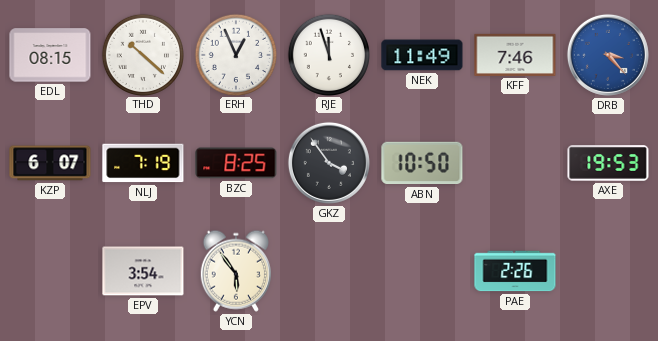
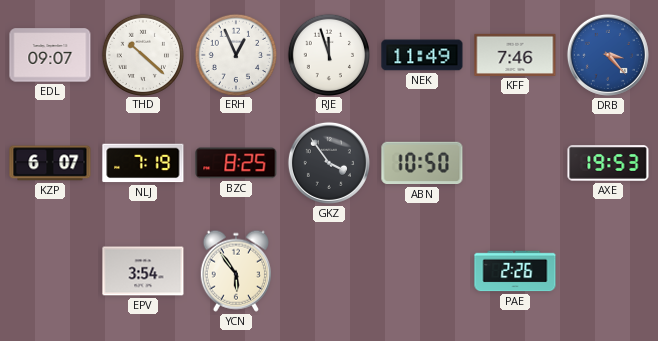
EDL: 08:15 -> 09:07 (50, 55)
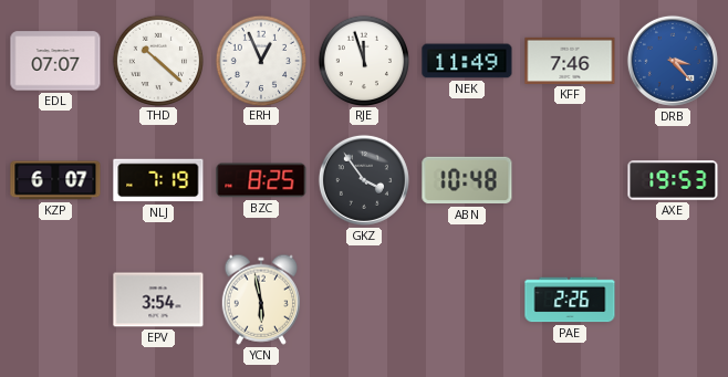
EDL: 09:07 -> 07:07 (55, 61)
ABN: 10:50 -> 10:48 (467, 180)
YCN: 5:54 -> 5:58 (261, 300)
